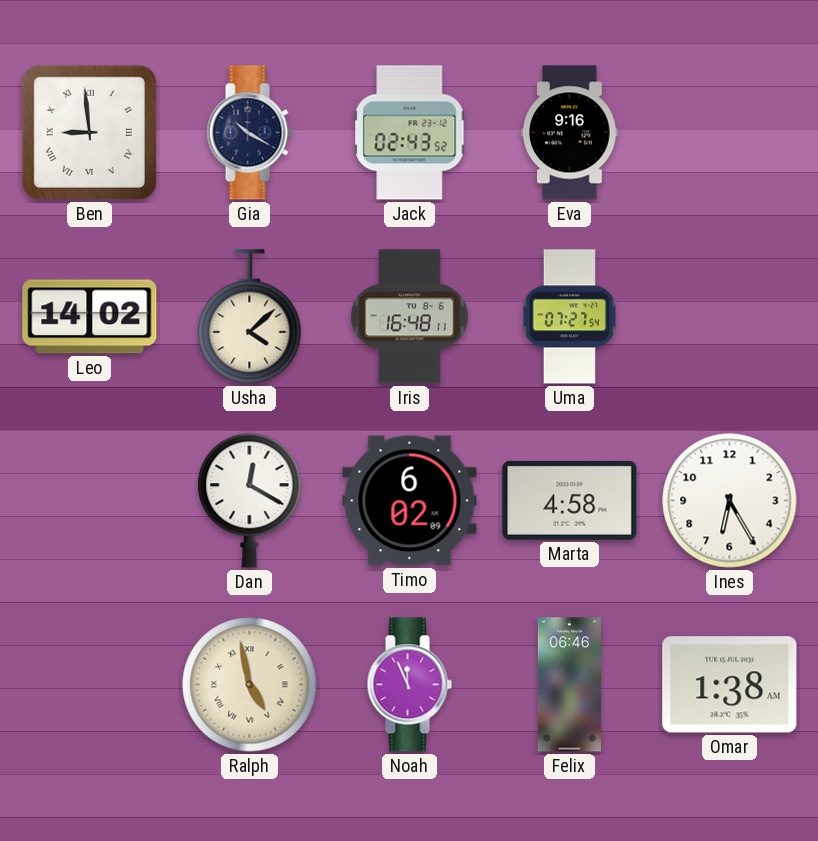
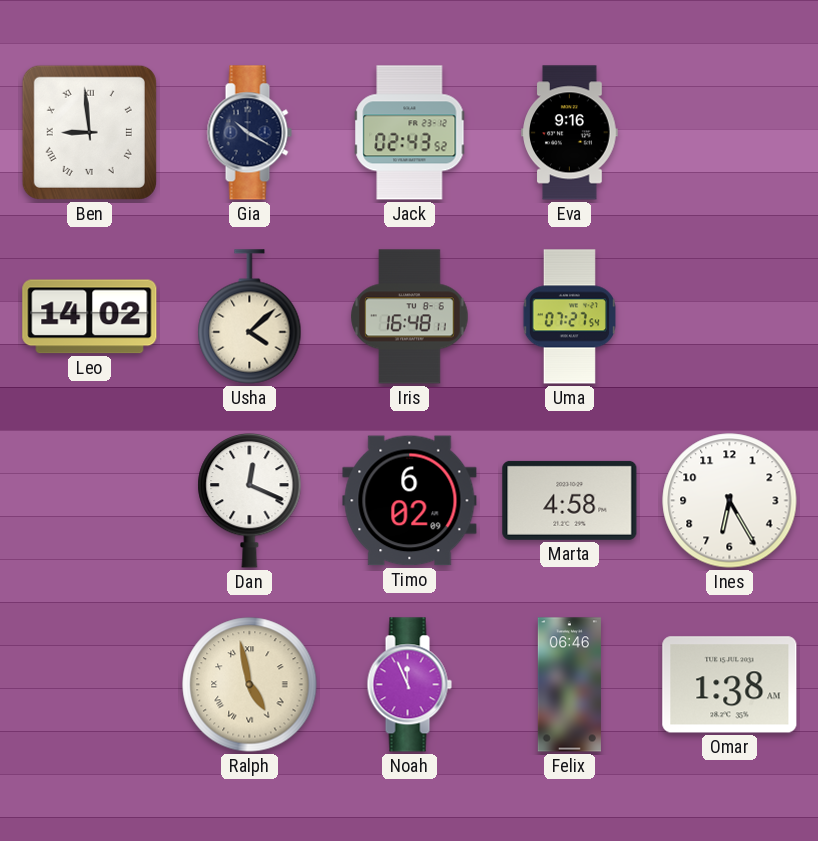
Dan: 12:20 -> 12:19 (250, 500)
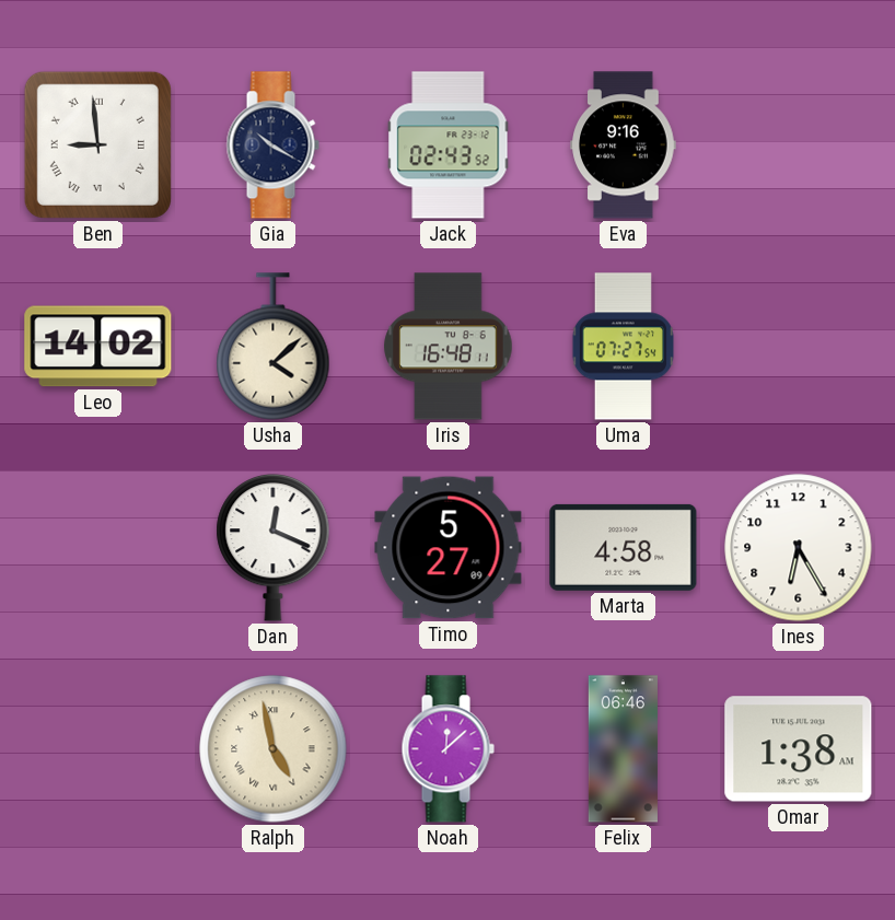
Timo: 6:02 -> 5:27 (449, 548)
Noah: 11:56 -> 12:08 (447, 749)
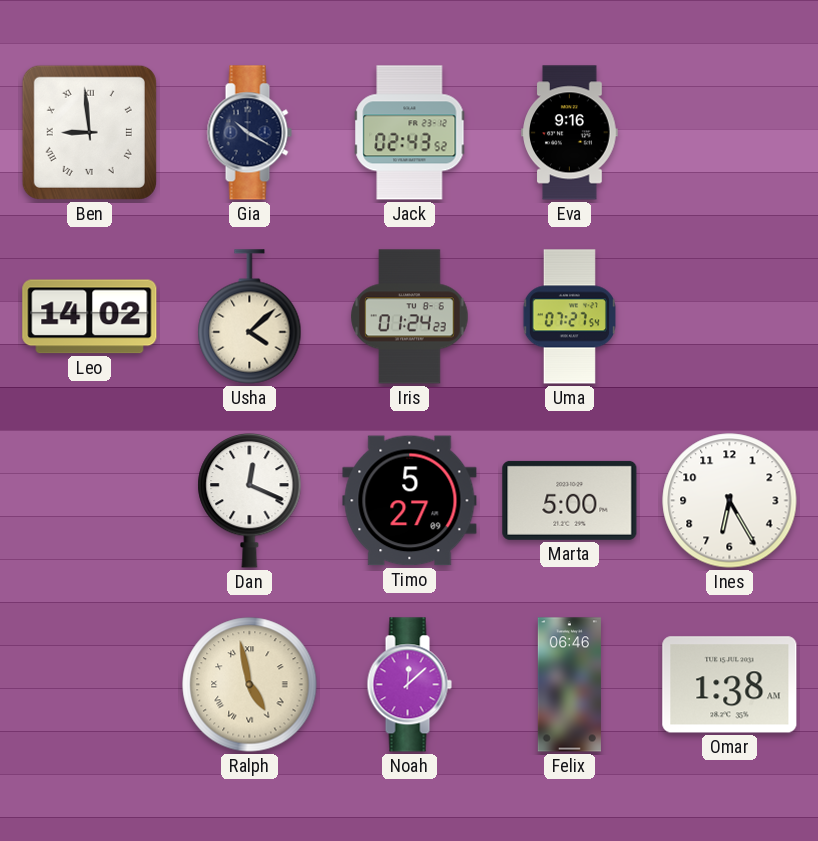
Iris: 16:48 -> 01:24 (410, 317)
Marta: 4:58 -> 5:00 (570, 500)
